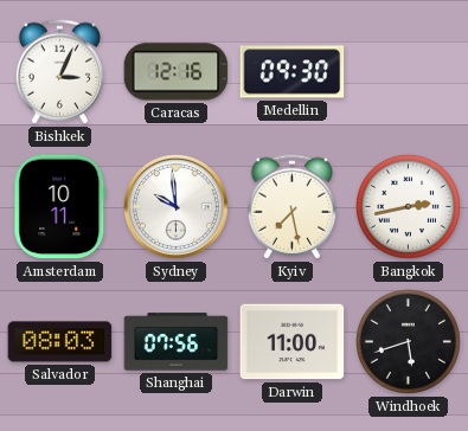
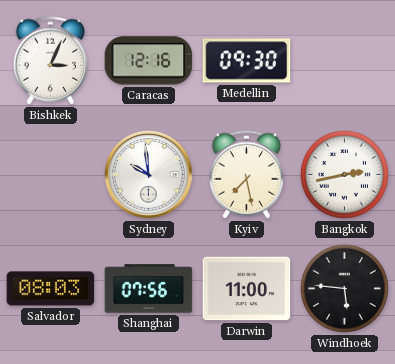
Amsterdam: 10:11 -> none (60, 207)
Windhoek: 5:42 -> 5:46 (344, 288)
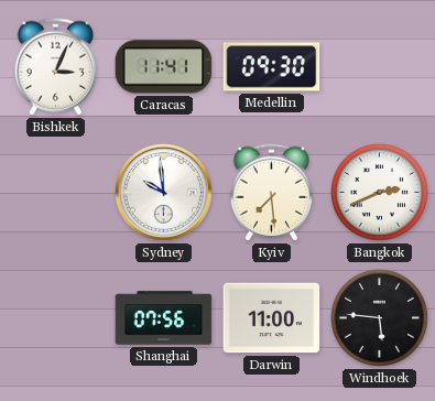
Caracas: 12:16 -> 11:41 (164, 67)
Kyiv: 7:28 -> 7:29 (272, 193)
Bangkok: 2:43 -> 2:41 (379, 192)
Salvador: 08:03 -> none (51, 289)
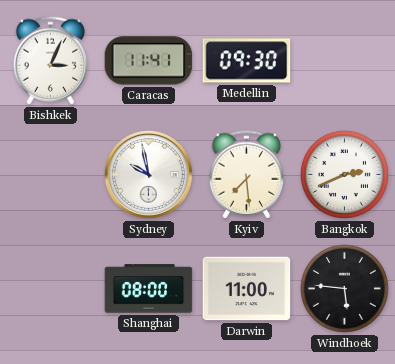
Sydney: 9:59 -> 9:58 (148, 174)
Shanghai: 07:56 -> 08:00 (149, 289)
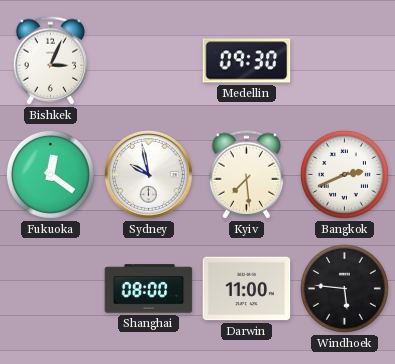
Caracas: 11:41 -> none (149, 61)
Fukuoka: none -> 12:21 (50, 174)
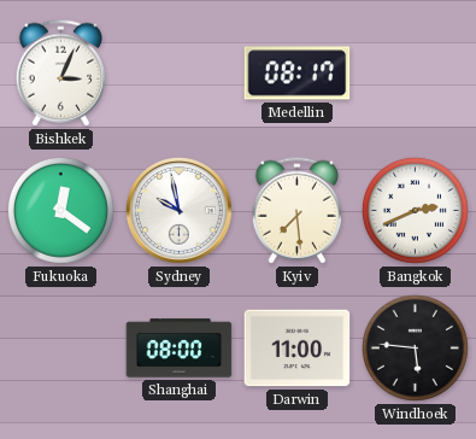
Medellin: 09:30 -> 08:17 (298, 74)
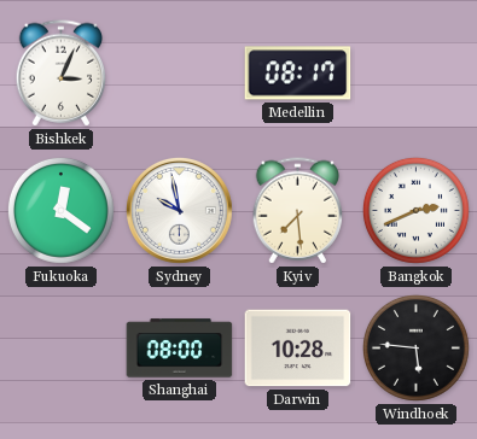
Darwin: 11:00 -> 10:28 (298, 349)
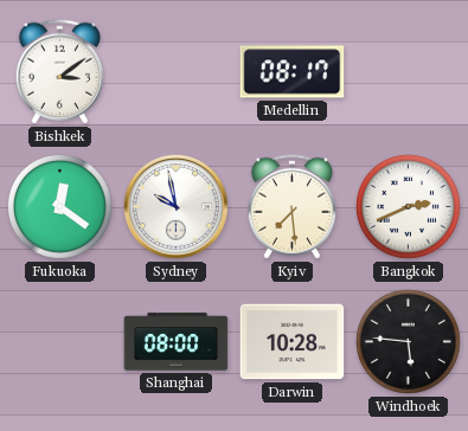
Bishkek: 3:04 -> 3:09 (60, 72)
